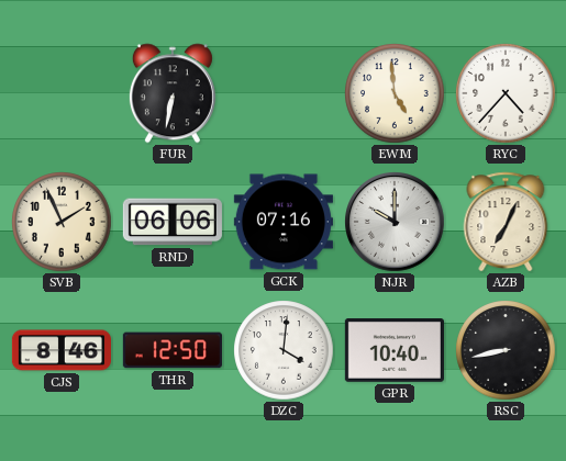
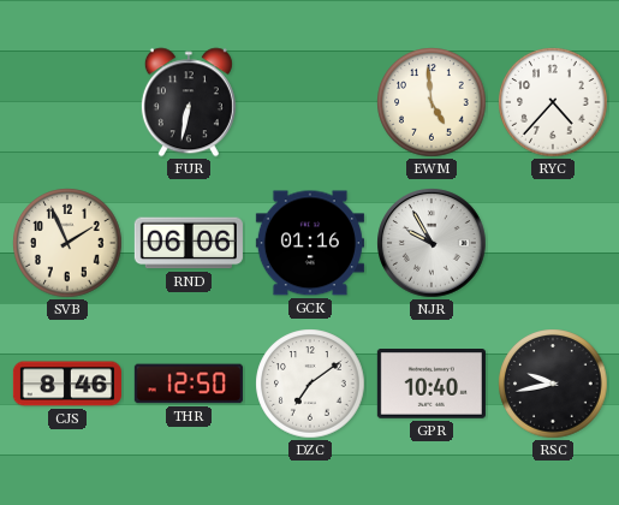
GCK: 07:16 -> 01:16 (310, 243)
NJR: 10:00 -> 9:55 (431, 243)
AZB: 7:04 -> none (506, 222)
DZC: 4:01 -> 7:09 (310, 384)
RSC: 8:43 -> 9:43 (553, 384)
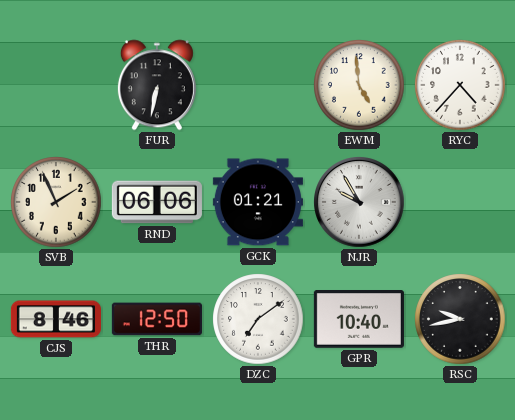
GCK: 01:16 -> 01:21 (258, 202)
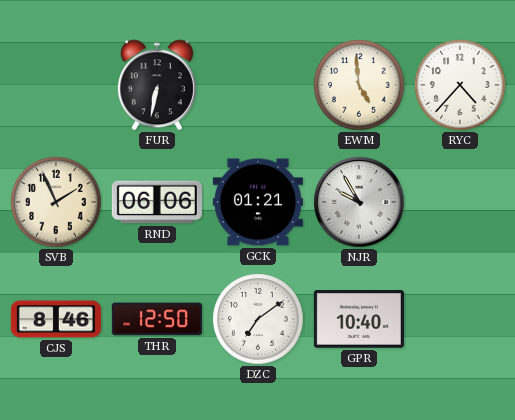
RSC: 9:43 -> none (460, 319)
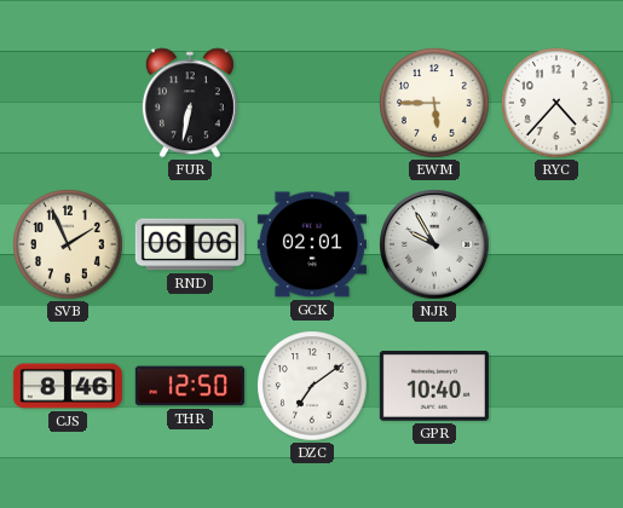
EWM: 4:59 -> 5:45 (434, 103)
GCK: 01:21 -> 02:01 (312, 244)
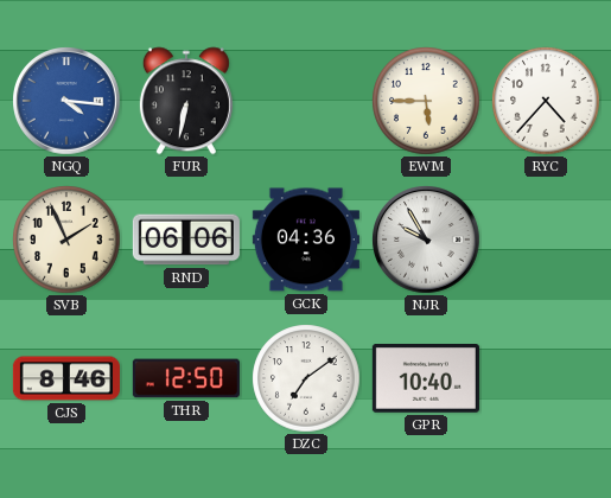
NGQ: none -> 4:16 (66, 101)
GCK: 02:01 -> 04:36 (306, 240)
